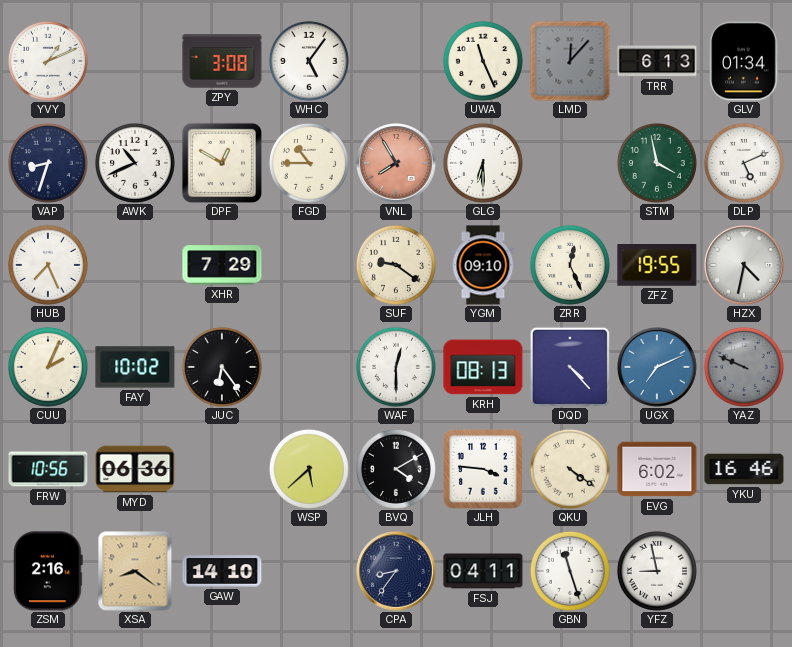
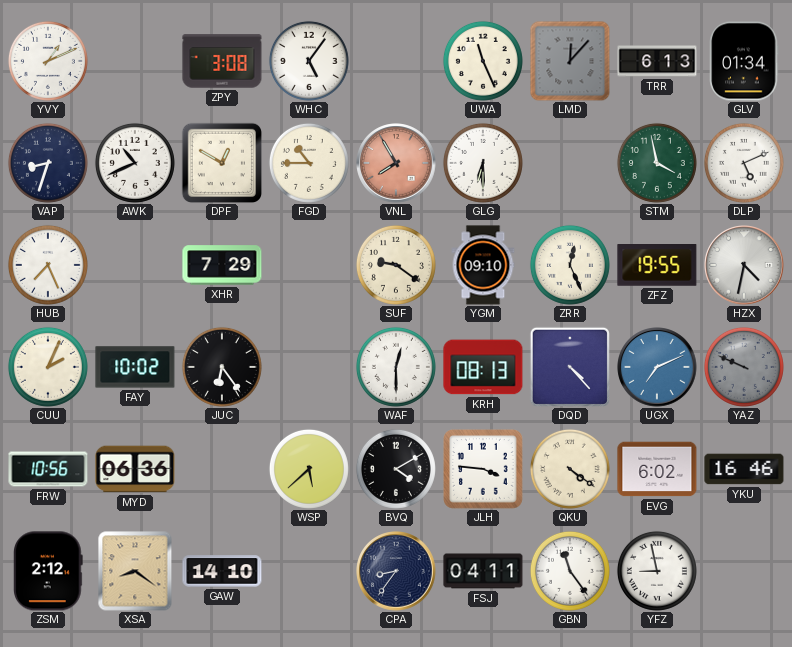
ZSM: 2:16 -> 2:12 (49, 571)
GBN: 11:27 -> 11:24 (570, 571)
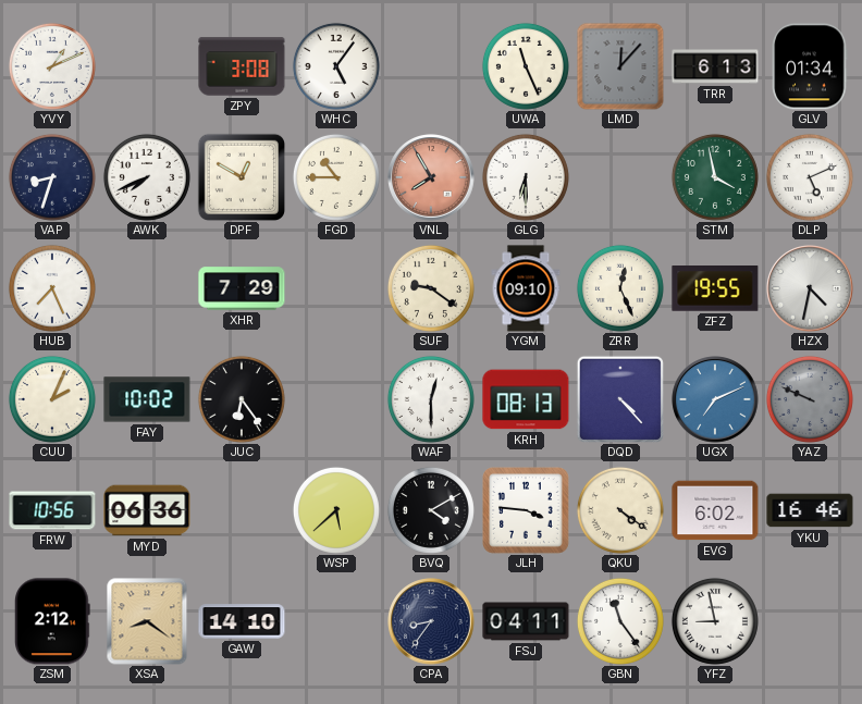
AWK: 10:41 -> 7:41 (147, 177)
